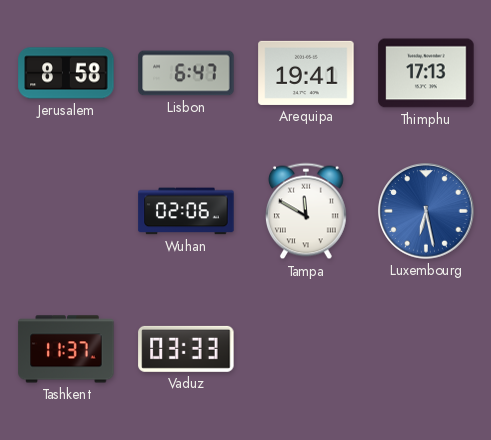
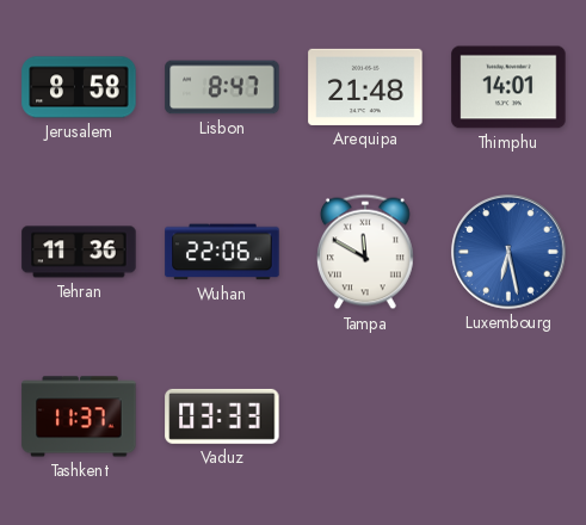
Lisbon: 6:47 -> 8:47 (222, 87)
Arequipa: 19:41 -> 21:48 (365, 87)
Thimphu: 17:13 -> 14:01 (508, 87)
Tehran: none -> 11:36 (79, 252)
Wuhan: 02:06 -> 22:06 (222, 252)
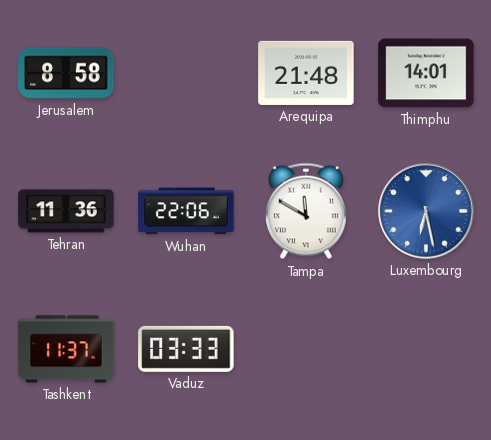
Lisbon: 8:47 -> none (222, 87)
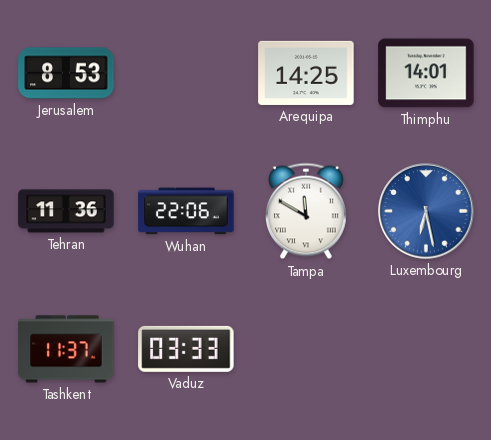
Jerusalem: 8:58 -> 8:53 (66, 73)
Arequipa: 21:48 -> 14:25 (306, 73)
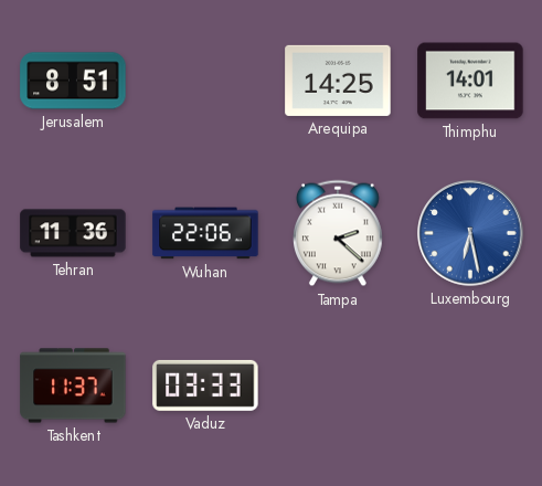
Jerusalem: 8:53 -> 8:51 (73, 81)
Tampa: 11:50 -> 2:22 (338, 233)
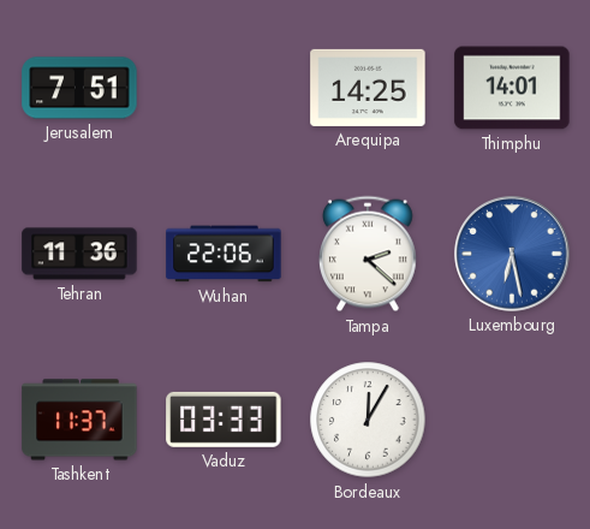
Jerusalem: 8:51 -> 7:51 (79, 88)
Bordeaux: none -> 12:05 (368, 420)
